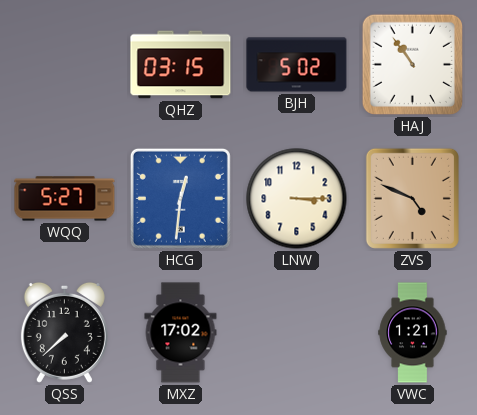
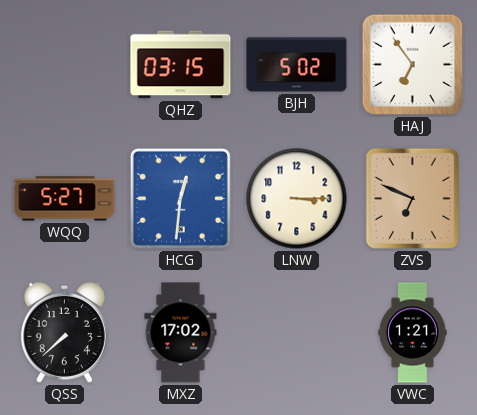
HAJ: 10:54 -> 6:54 (412, 64)
ZVS: 4:49 -> 6:49 (412, 198)
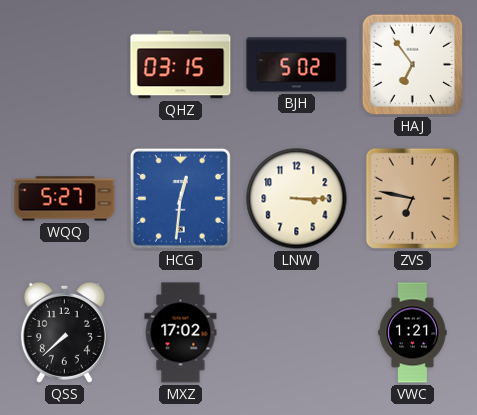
ZVS: 6:49 -> 6:47 (412, 198)
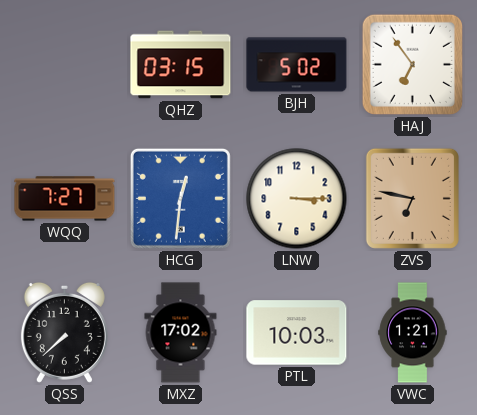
WQQ: 5:27 -> 7:27 (65, 199)
PTL: none -> 10:03 (297, 333)
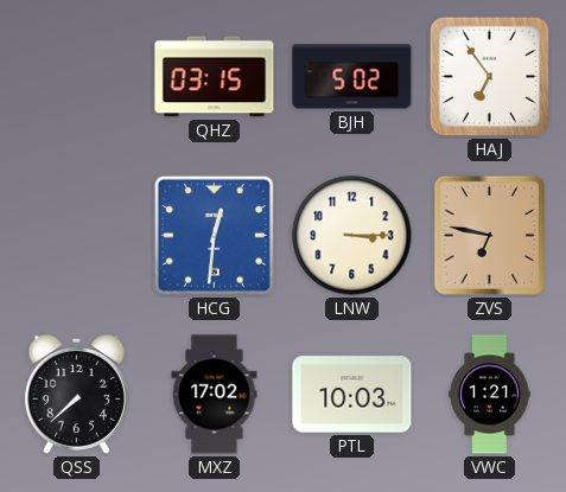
WQQ: 7:27 -> none (65, 199)
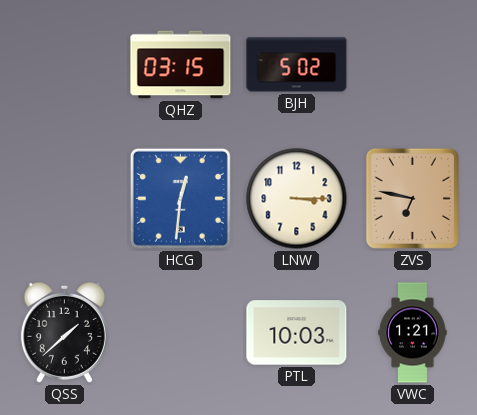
HAJ: 6:54 -> none (489, 76)
QSS: 7:38 -> 1:38 (64, 332)
MXZ: 17:02 -> none (215, 395)
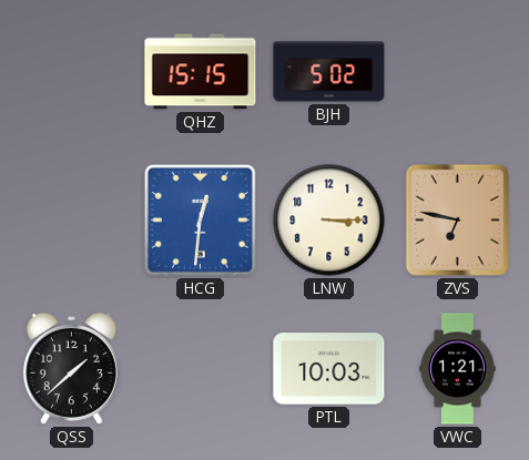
QHZ: 03:15 -> 15:15 (201, 72)
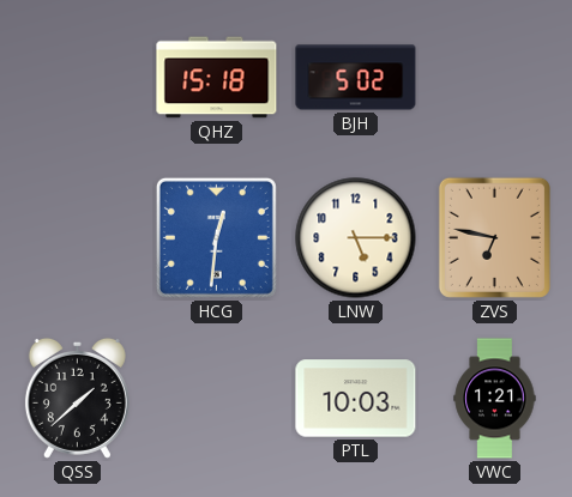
QHZ: 15:15 -> 15:18 (217, 78)
LNW: 3:15 -> 5:15 (356, 238)
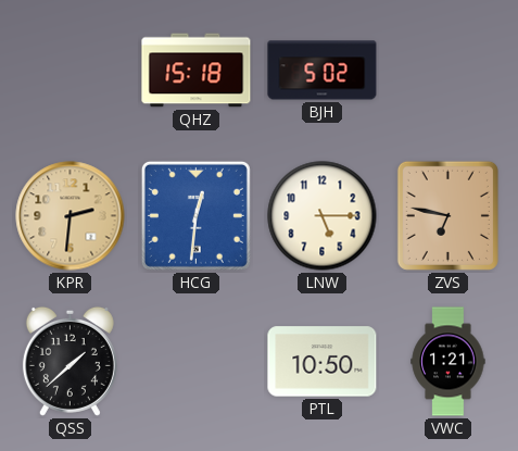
KPR: none -> 2:31 (71, 216)
PTL: 10:03 -> 10:50 (323, 362)
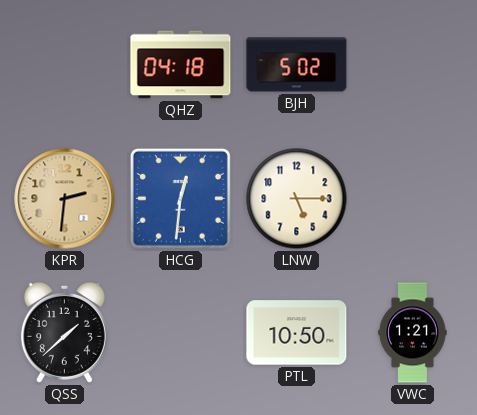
QHZ: 15:18 -> 04:18 (181, 65)
ZVS: 6:47 -> none (447, 215)
